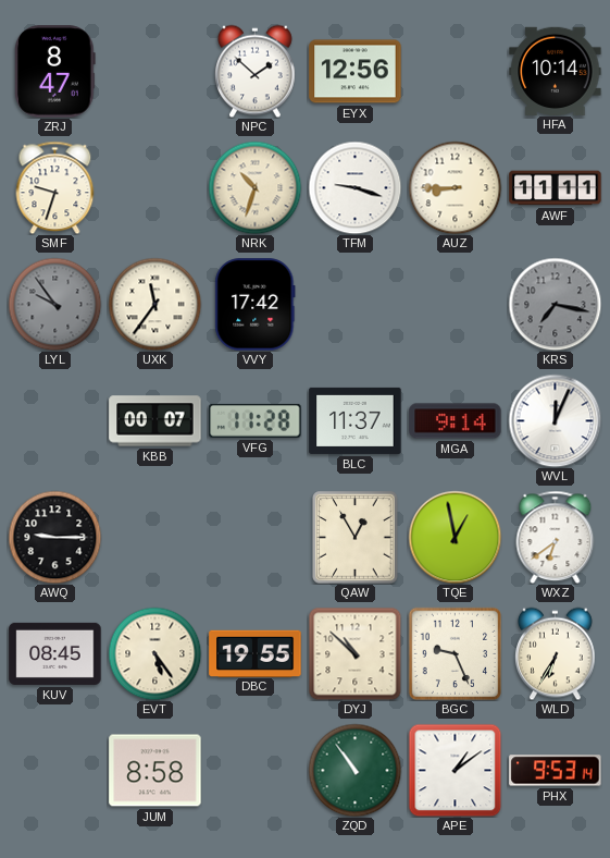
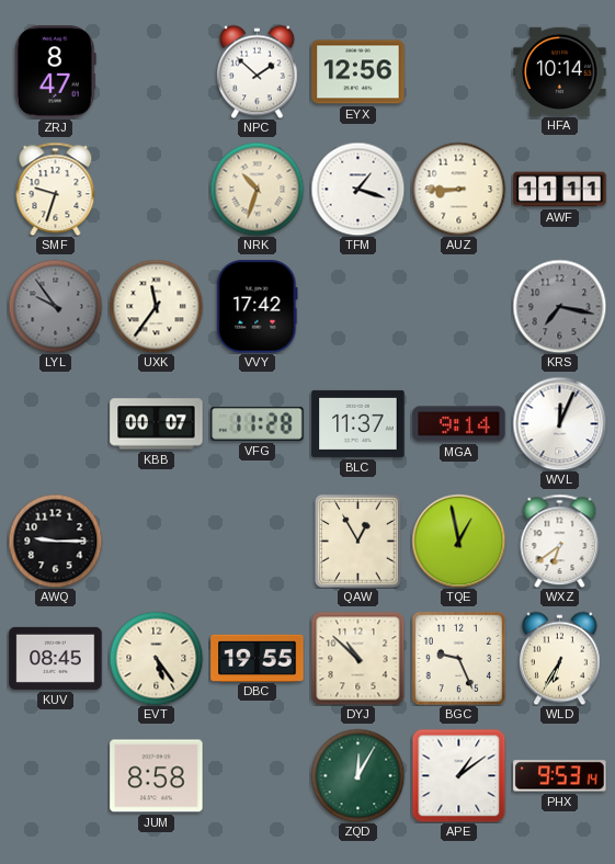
TFM: 9:18 -> 1:18 (357, 189)
ZQD: 10:54 -> 12:05 (357, 775)
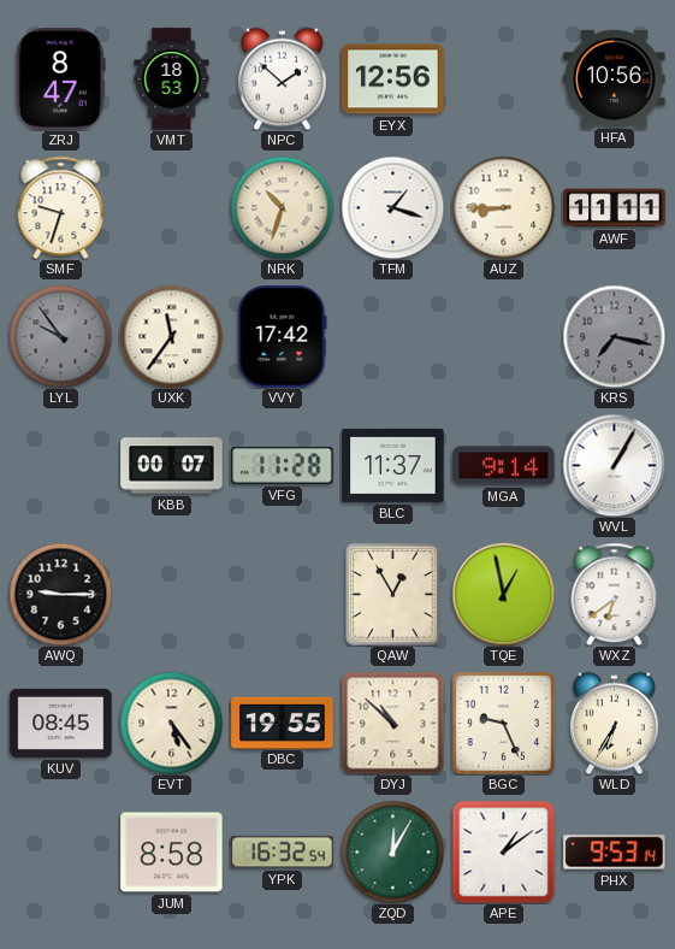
VMT: none -> 18:53 (172, 79)
HFA: 10:14 -> 10:56 (615, 78)
WVL: 12:04 -> 1:05 (614, 465)
YPK: none -> 16:32 (283, 853)
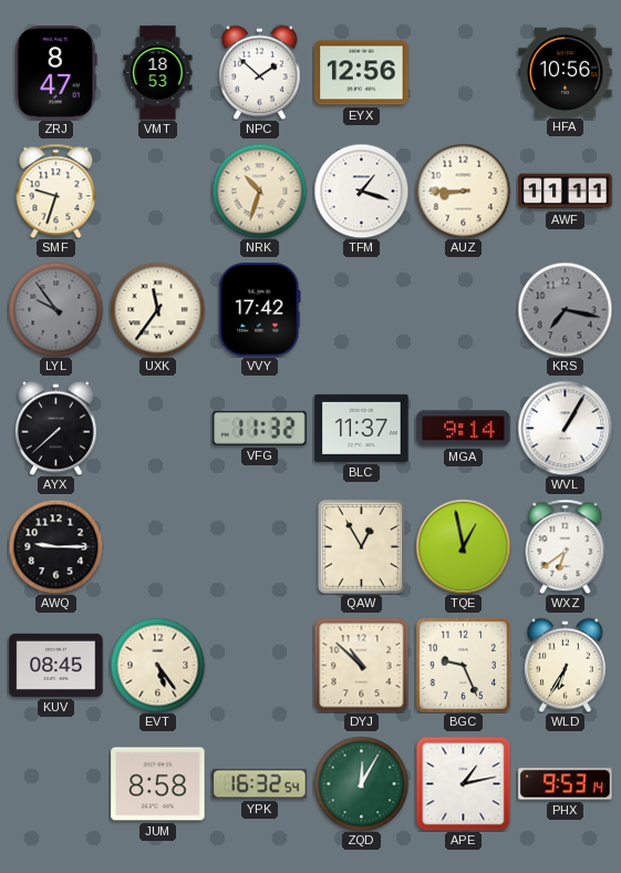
AYX: none -> 7:38 (56, 428)
KBB: 00:07 -> none (172, 466)
VFG: 11:28 -> 11:32 (260, 428)
DBC: 19:55 -> none (283, 723)
APE: 1:09 -> 1:13 (463, 783)
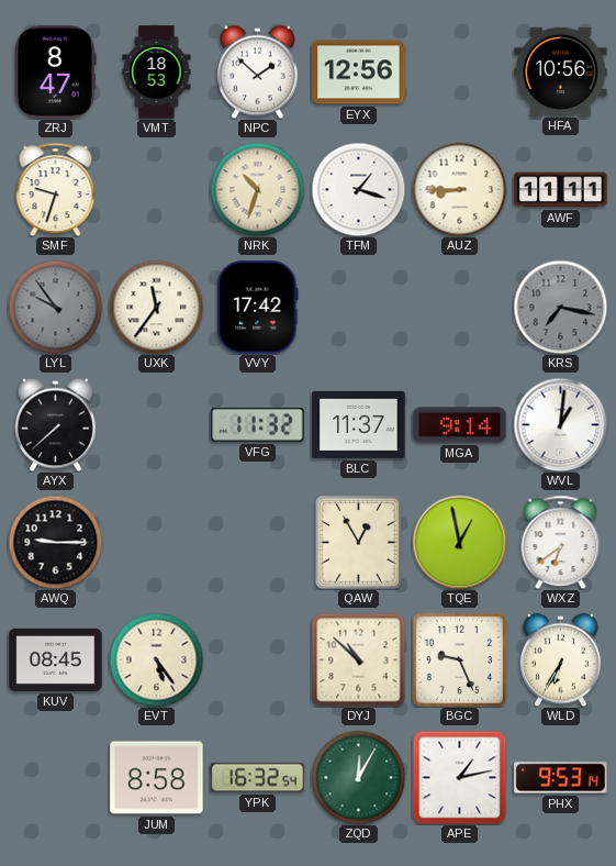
WVL: 1:05 -> 1:01 (560, 424)
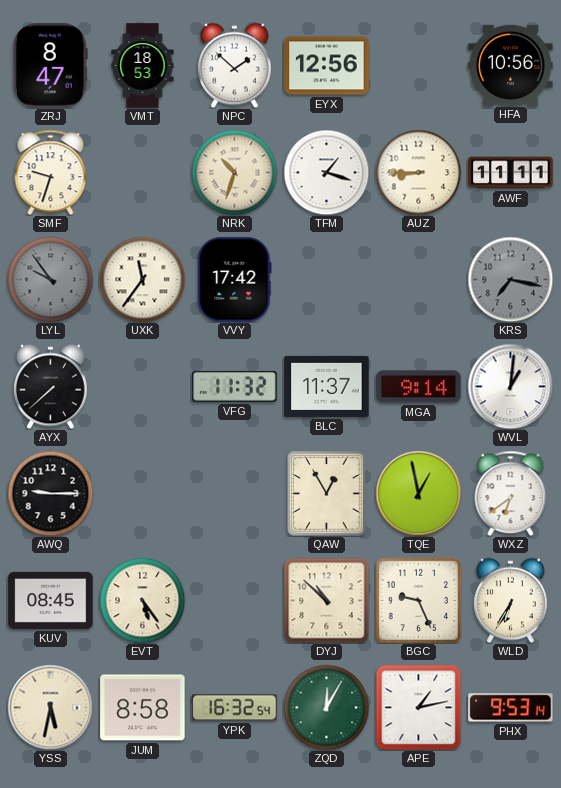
YSS: none -> 5:32 (50, 707)
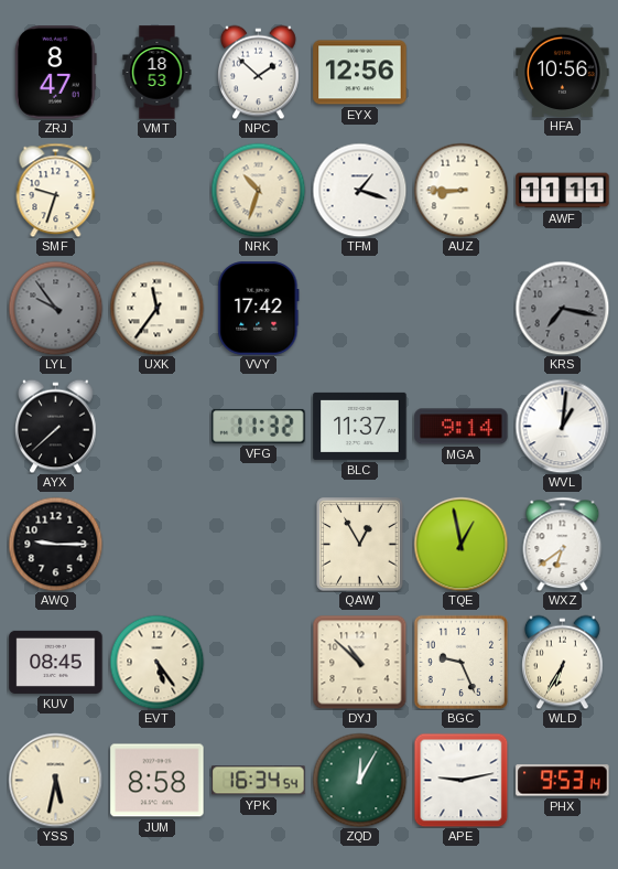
YPK: 16:32 -> 16:34 (259, 781)
APE: 1:13 -> 9:13 (460, 780)
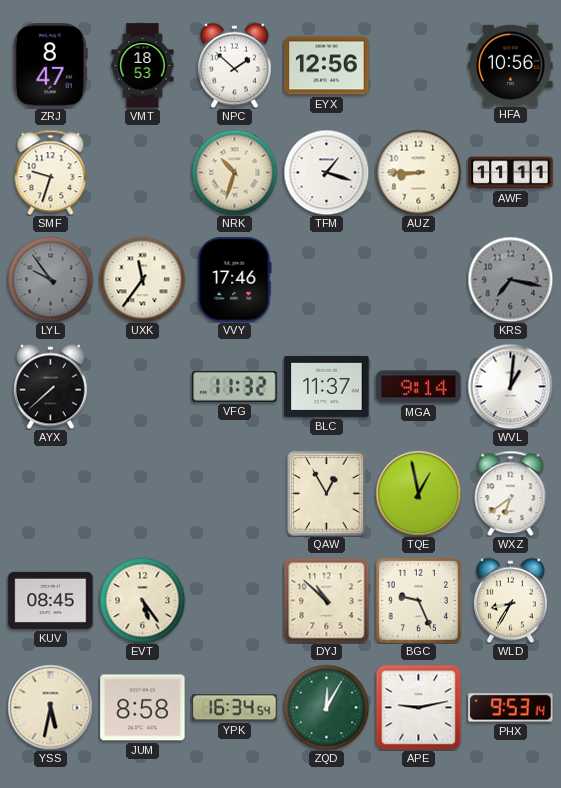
VVY: 17:42 -> 17:46 (235, 280)
AWQ: 9:15 -> none (55, 544)
WLD: 6:35 -> 8:35 (511, 600)
